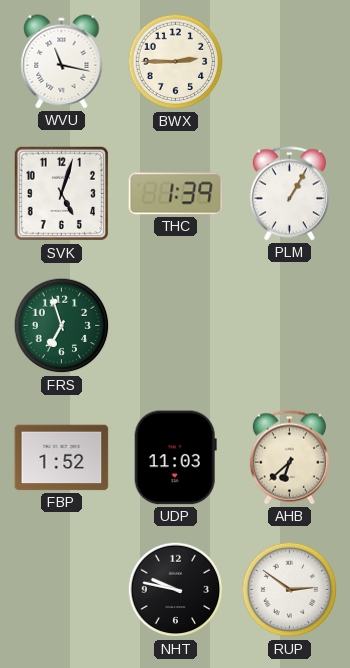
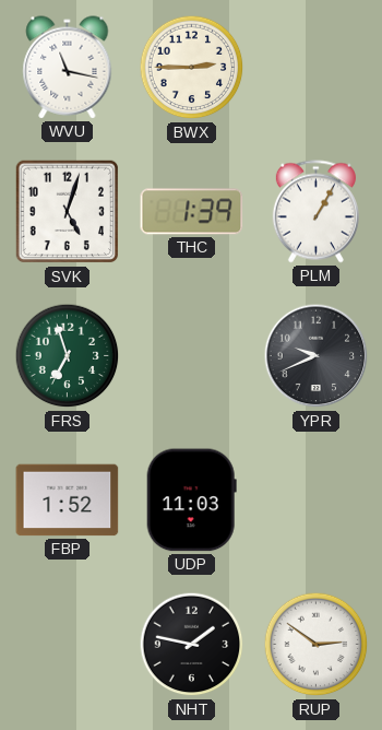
YPR: none -> 9:41 (317, 356)
AHB: 6:38 -> none (289, 458)
NHT: 9:47 -> 1:47 (192, 645)
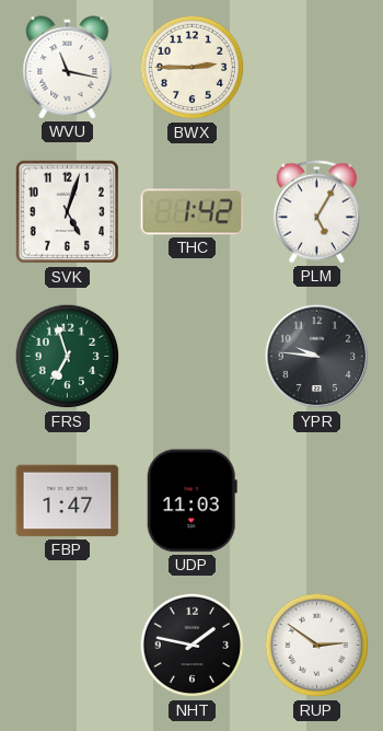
THC: 1:39 -> 1:42 (193, 212)
PLM: 1:05 -> 5:05 (316, 212)
YPR: 9:41 -> 9:46 (317, 357)
FBP: 1:52 -> 1:47 (68, 501)
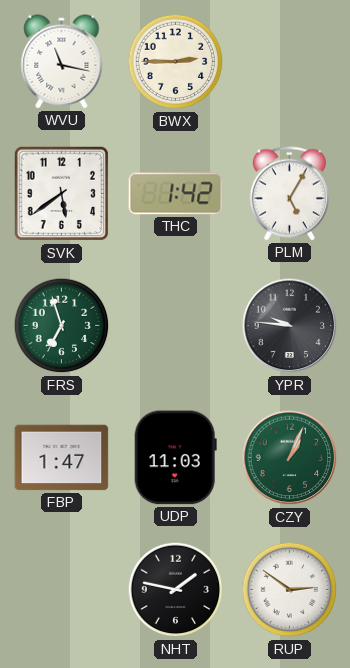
SVK: 5:03 -> 5:39 (62, 194)
CZY: none -> 1:04 (290, 458)
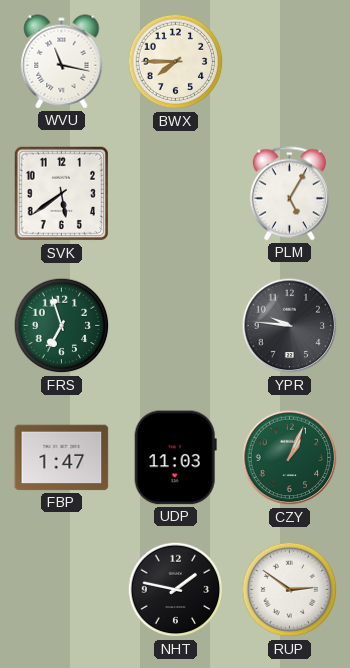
BWX: 2:45 -> 7:45 (176, 62)
THC: 1:42 -> none (176, 194)
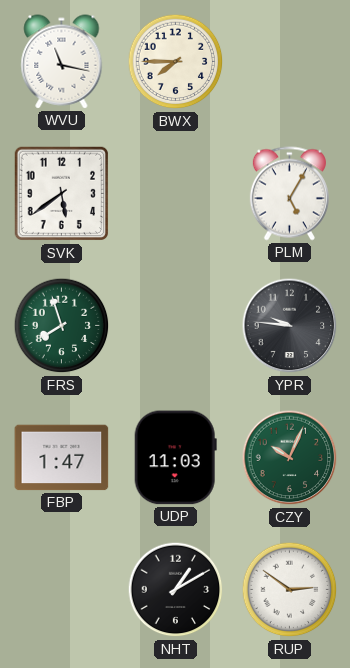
FRS: 6:57 -> 7:57 (62, 326)
CZY: 1:04 -> 10:04 (290, 458)
NHT: 1:47 -> 1:10 (176, 590)
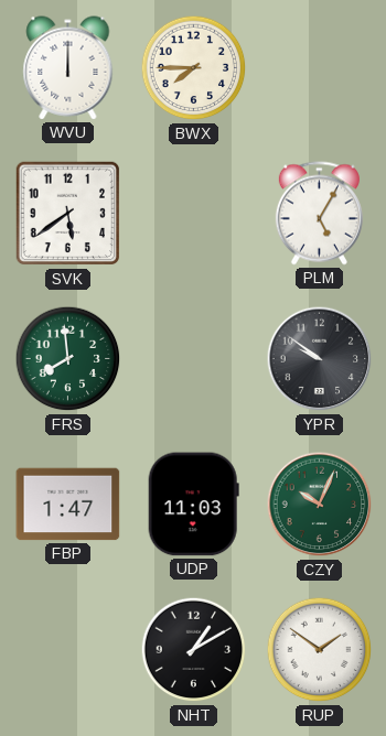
WVU: 11:17 -> 12:00 (68, 68)
FRS: 7:57 -> 7:59 (68, 359)
YPR: 9:46 -> 9:51 (320, 359)
RUP: 2:51 -> 1:51 (320, 650)
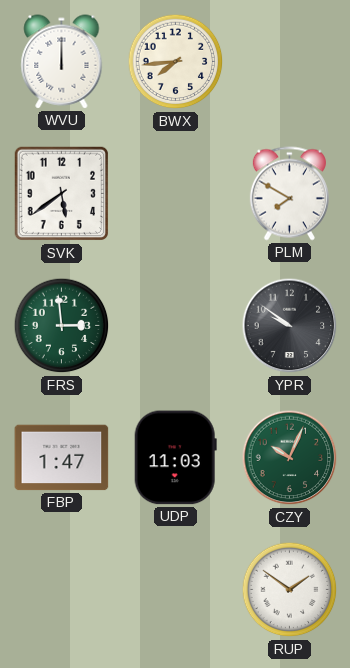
BWX: 7:45 -> 7:44 (176, 62)
PLM: 5:05 -> 7:50 (289, 194)
FRS: 7:59 -> 2:59 (62, 326)
NHT: 1:10 -> none (194, 650)
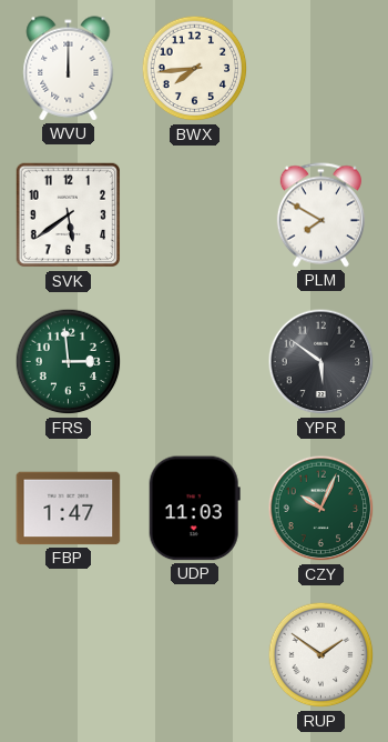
YPR: 9:51 -> 5:51 (321, 362)
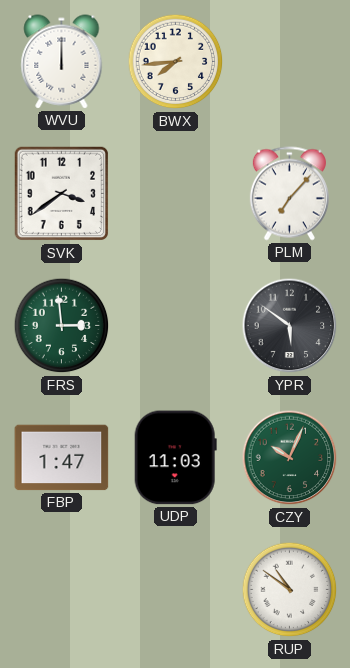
SVK: 5:39 -> 3:39 (62, 194)
PLM: 7:50 -> 7:07 (289, 194)
RUP: 1:51 -> 10:51 (290, 590)
